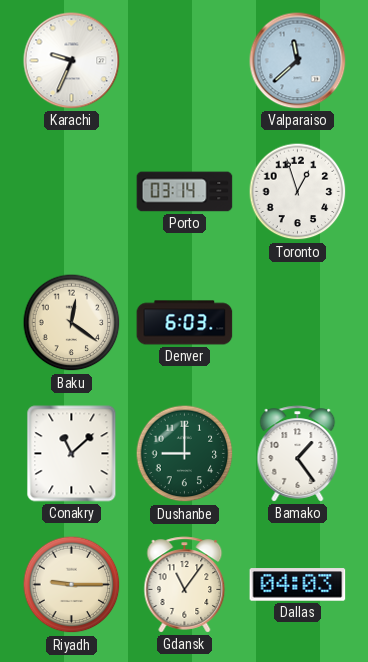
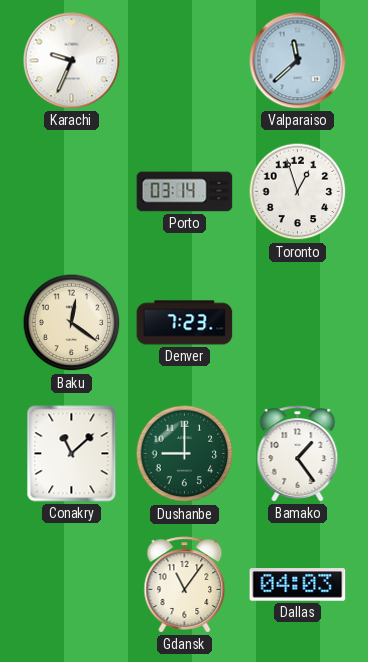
Denver: 6:03 -> 7:23 (185, 323)
Riyadh: 9:15 -> none (72, 585)
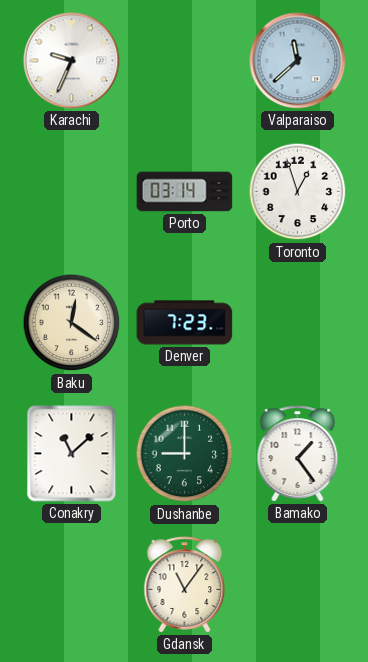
Dallas: 04:03 -> none (298, 585)
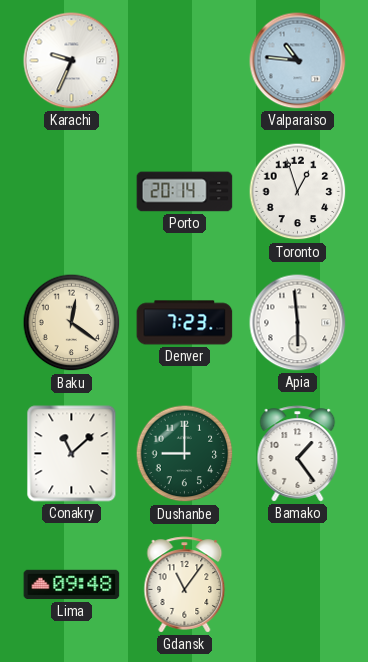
Valparaiso: 11:38 -> 10:46 (298, 61)
Porto: 03:14 -> 20:14 (185, 192)
Apia: none -> 5:59 (298, 323)
Lima: none -> 09:48 (72, 585)
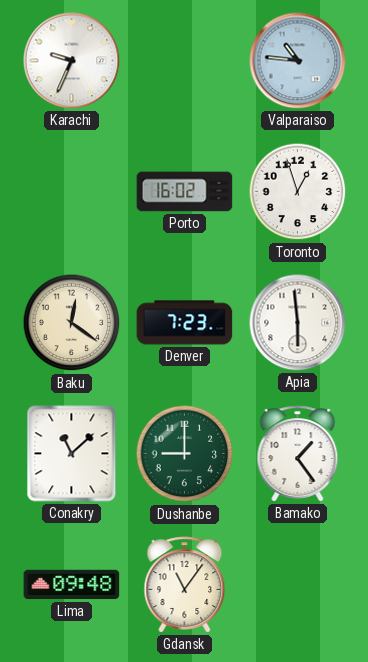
Porto: 20:14 -> 16:02 (185, 192)
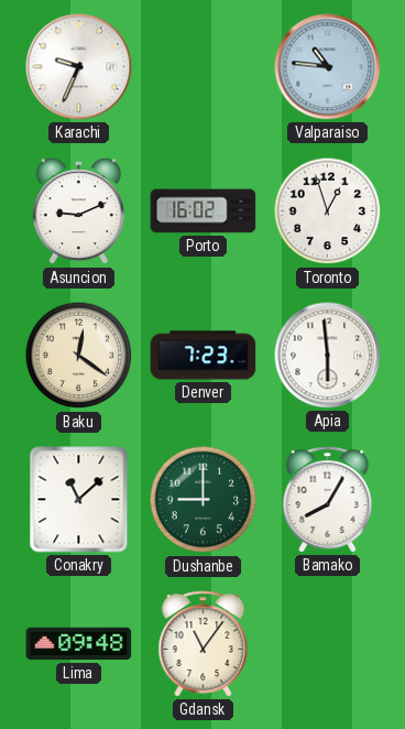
Asuncion: none -> 9:11 (78, 211)
Bamako: 1:24 -> 8:05 (328, 500)
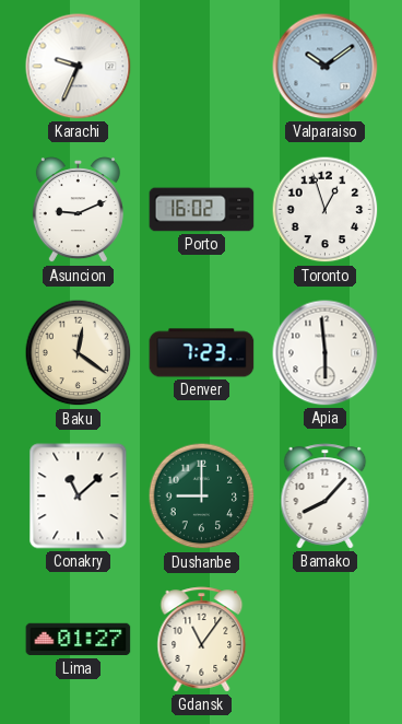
Valparaiso: 10:46 -> 10:09 (326, 67)
Bamako: 8:05 -> 8:07 (326, 497)
Lima: 09:48 -> 01:27 (79, 640)
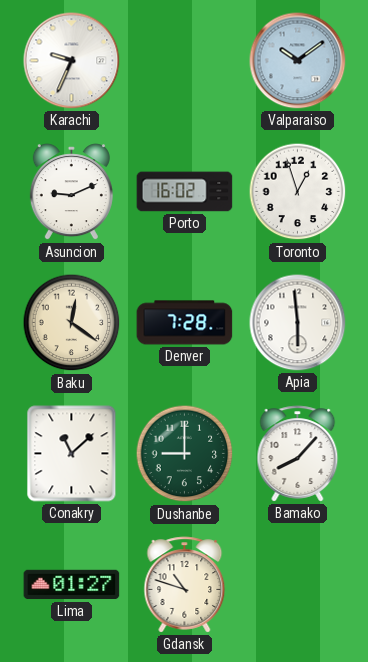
Denver: 7:23 -> 7:28 (185, 323)
Gdansk: 11:06 -> 10:48 (185, 585)
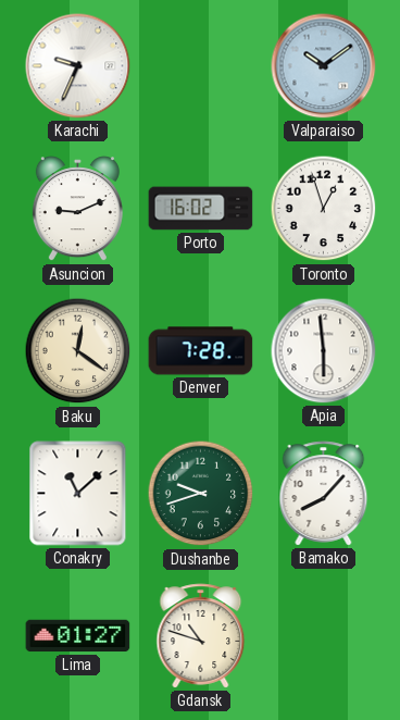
Dushanbe: 9:00 -> 9:42 (201, 494)
